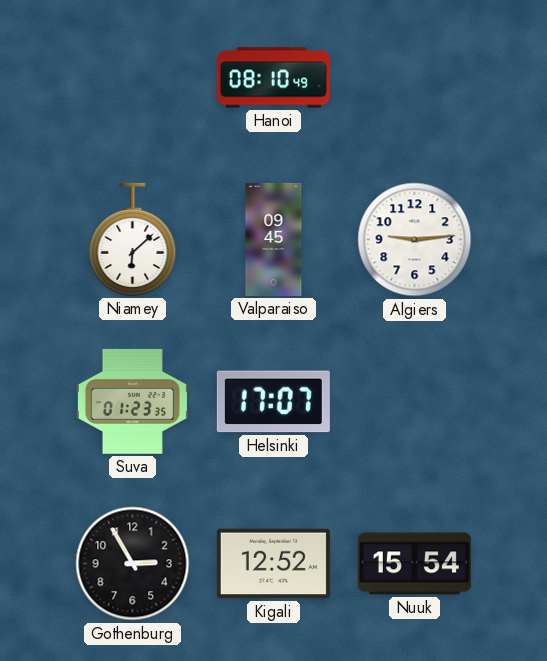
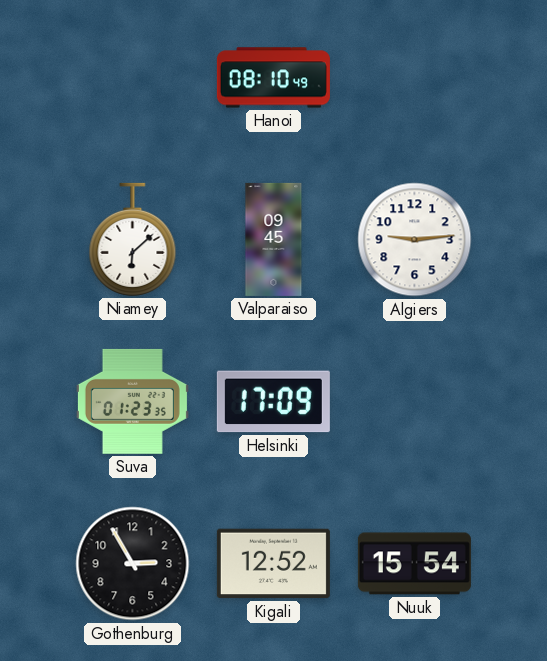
Helsinki: 17:07 -> 17:09 (273, 402)
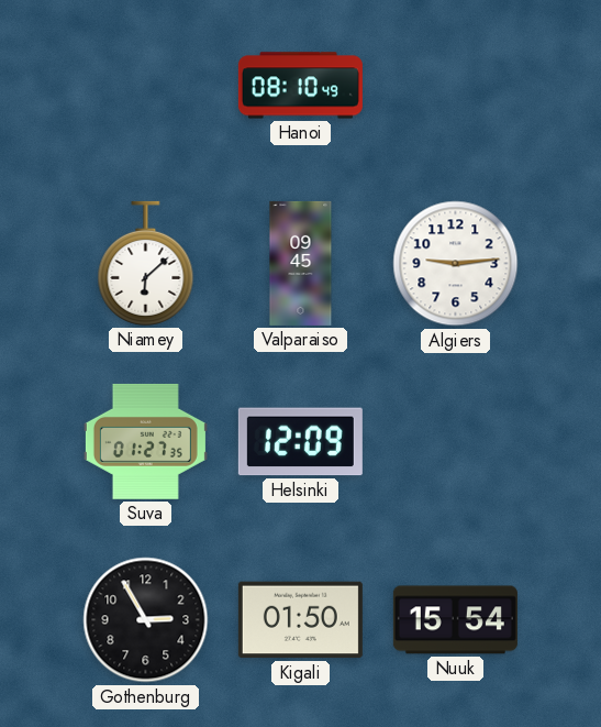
Suva: 01:23 -> 01:27 (145, 441)
Helsinki: 17:09 -> 12:09 (300, 442)
Kigali: 12:52 -> 01:50 (300, 620)
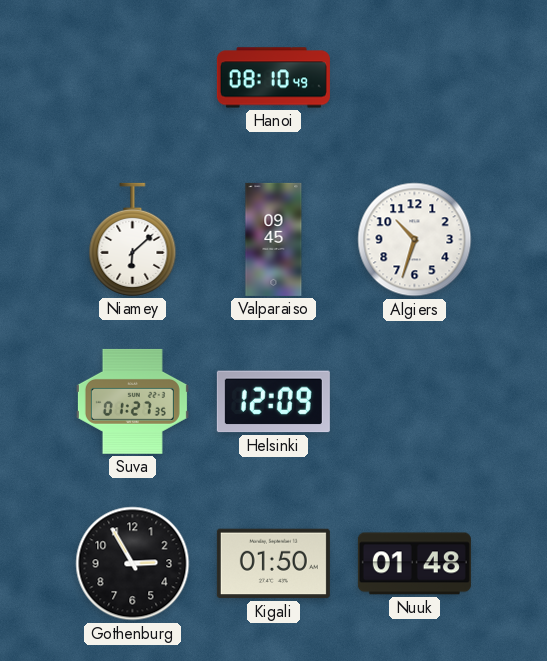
Algiers: 9:14 -> 10:33 (415, 240)
Nuuk: 15:54 -> 01:48 (414, 564)
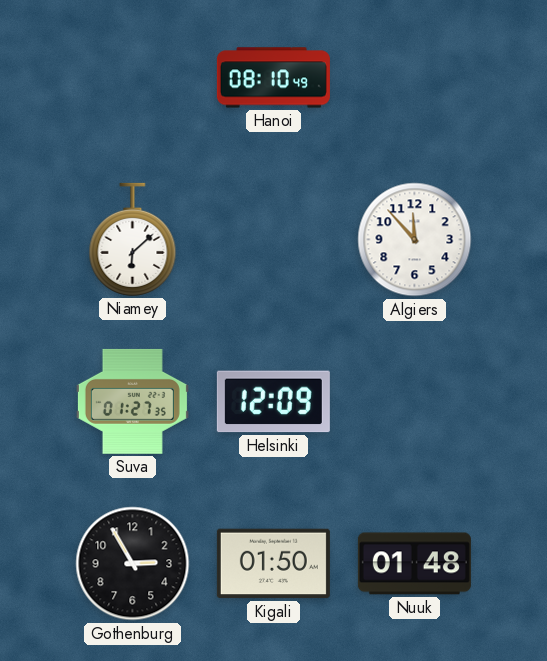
Valparaiso: 09:45 -> none (274, 239)
Algiers: 10:33 -> 11:53 (415, 240)
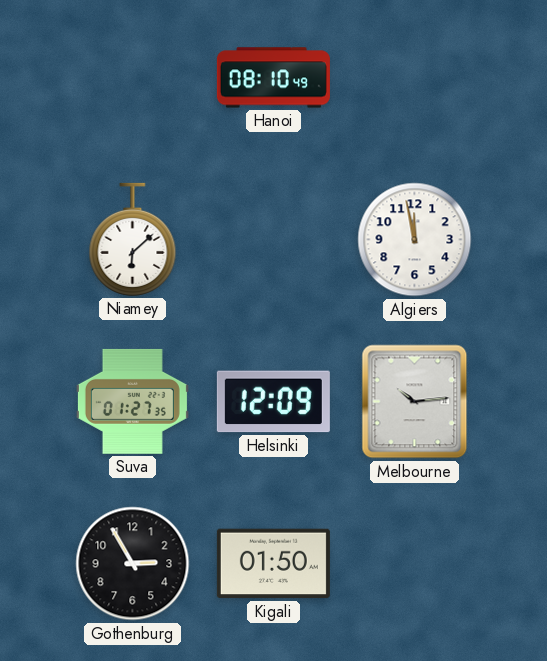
Algiers: 11:53 -> 11:58 (415, 240)
Melbourne: none -> 10:14 (415, 402)
Nuuk: 01:48 -> none (414, 564)
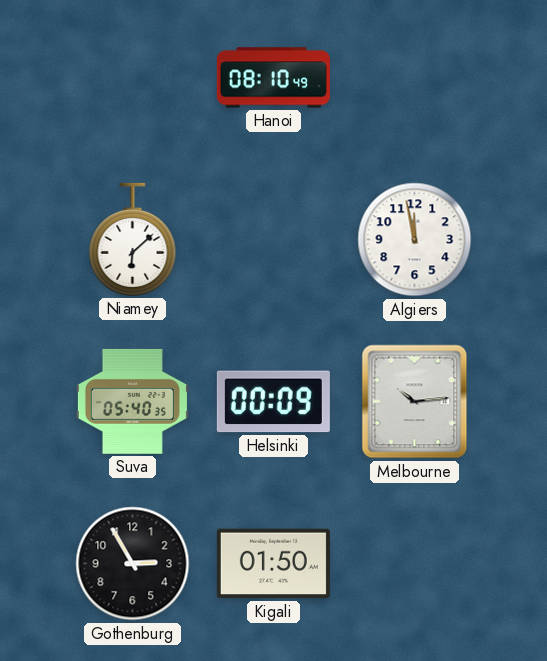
Suva: 01:27 -> 05:40 (132, 401)
Helsinki: 12:09 -> 00:09 (273, 402)
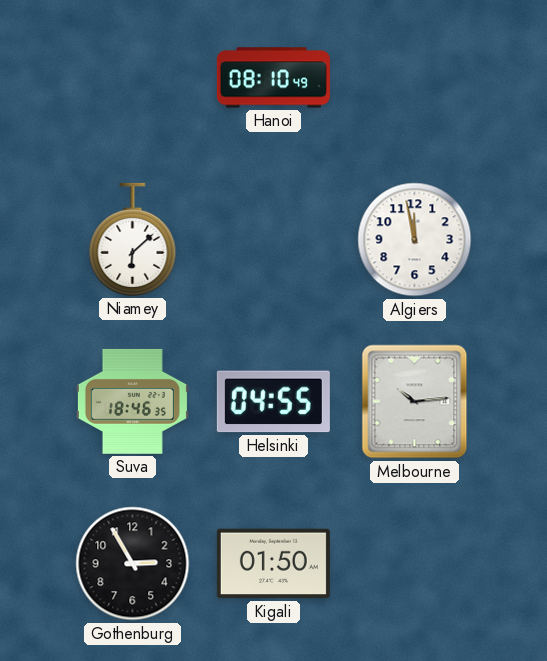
Suva: 05:40 -> 18:46 (132, 401)
Helsinki: 00:09 -> 04:55 (273, 402)
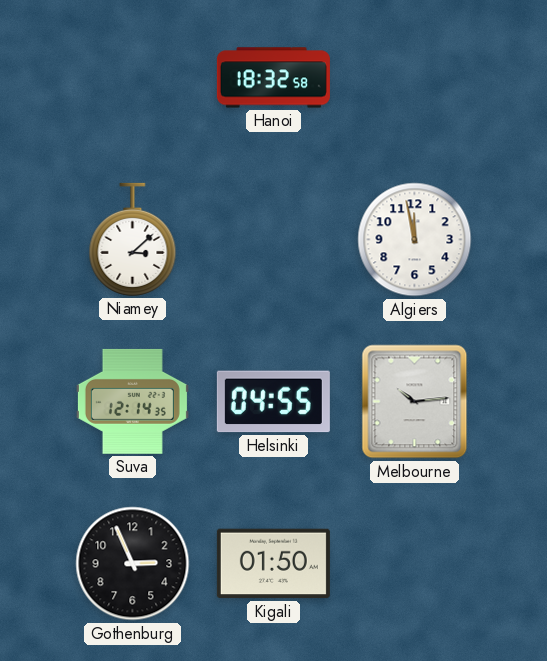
Hanoi: 08:10 -> 18:32 (273, 78)
Niamey: 6:08 -> 3:08 (133, 239)
Suva: 18:46 -> 12:14 (132, 401)
Gothenburg: 2:55 -> 2:56 (133, 564)
